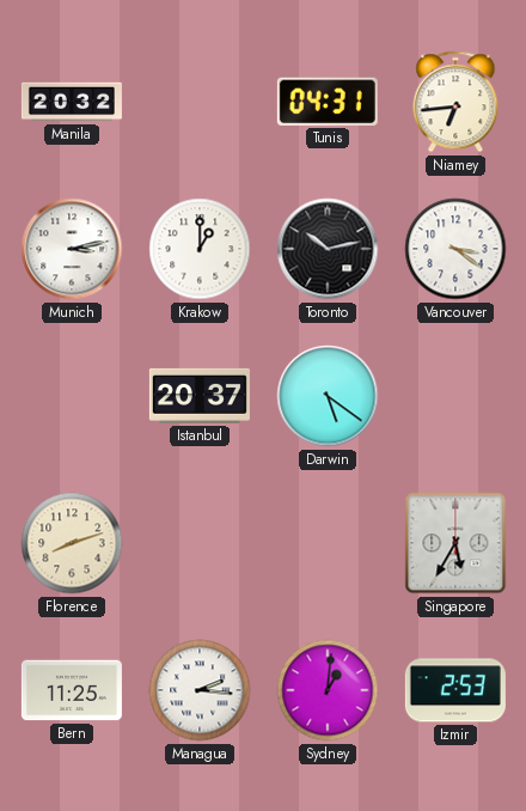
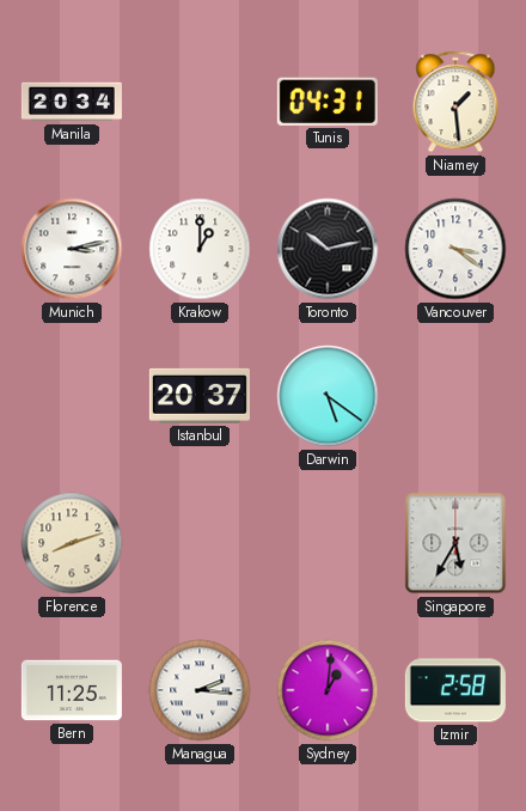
Manila: 20:32 -> 20:34 (72, 102)
Niamey: 6:44 -> 1:29 (455, 102)
Izmir: 2:53 -> 2:58 (455, 690)
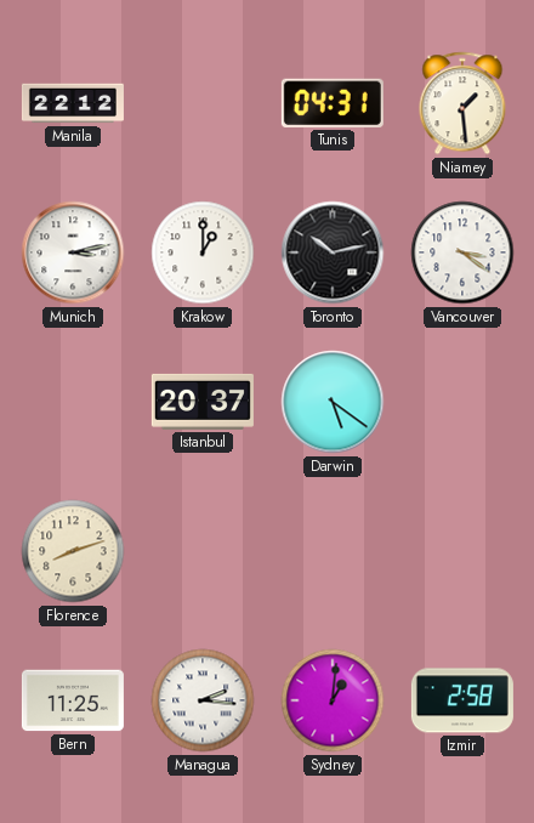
Manila: 20:34 -> 22:12 (73, 103)
Singapore: 5:35 -> none (455, 543)
